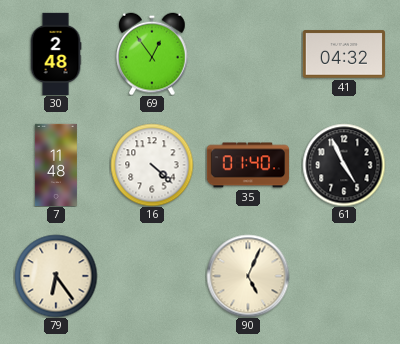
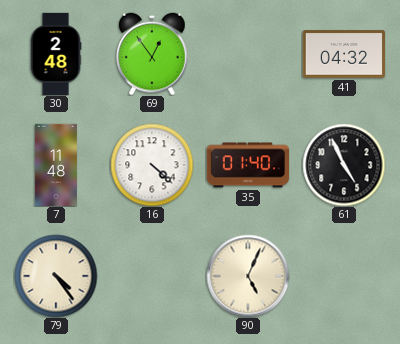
79: 6:24 -> 4:24 (56, 276)
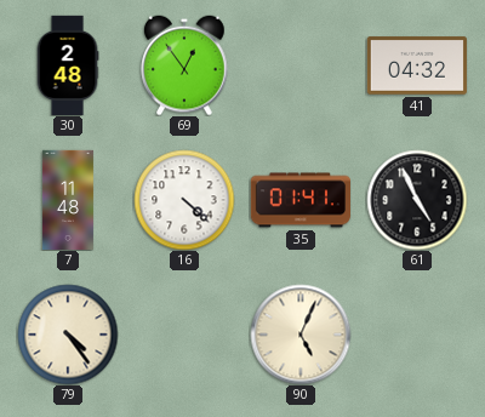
35: 01:40 -> 01:41 (299, 200)
